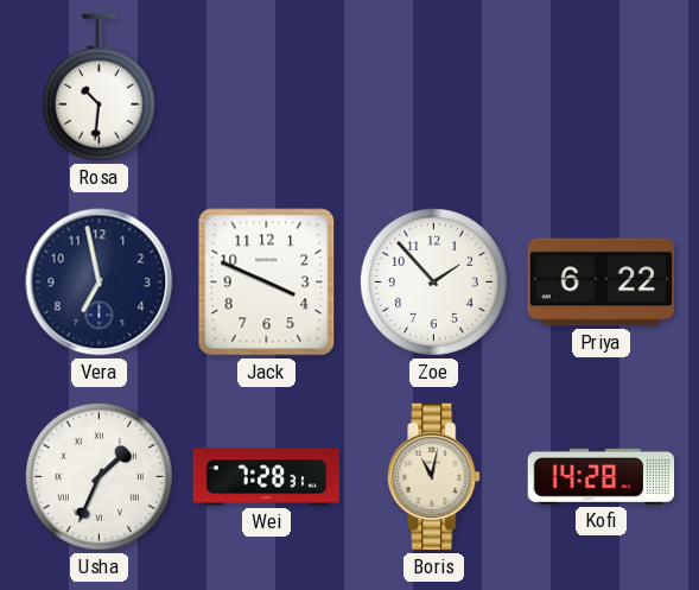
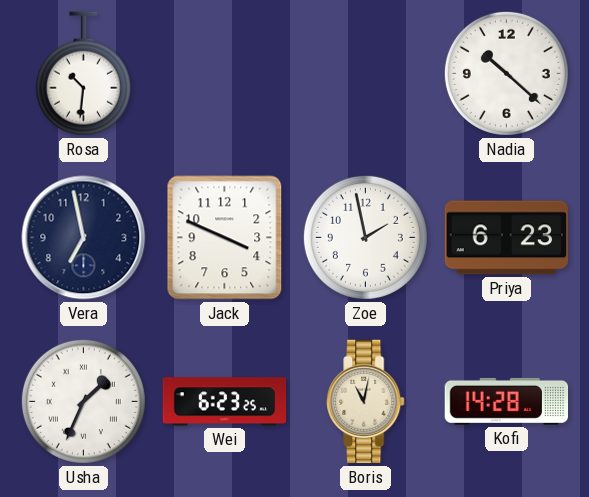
Nadia: none -> 10:22 (506, 73)
Zoe: 1:53 -> 1:58 (365, 237)
Priya: 6:22 -> 6:23 (506, 238)
Wei: 7:28 -> 6:23 (225, 402)
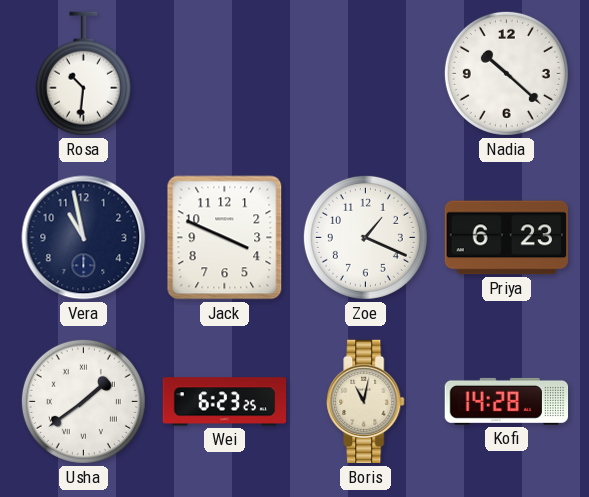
Vera: 6:58 -> 10:58 (84, 238)
Zoe: 1:58 -> 1:19 (365, 237)
Usha: 1:34 -> 1:39 (83, 401)
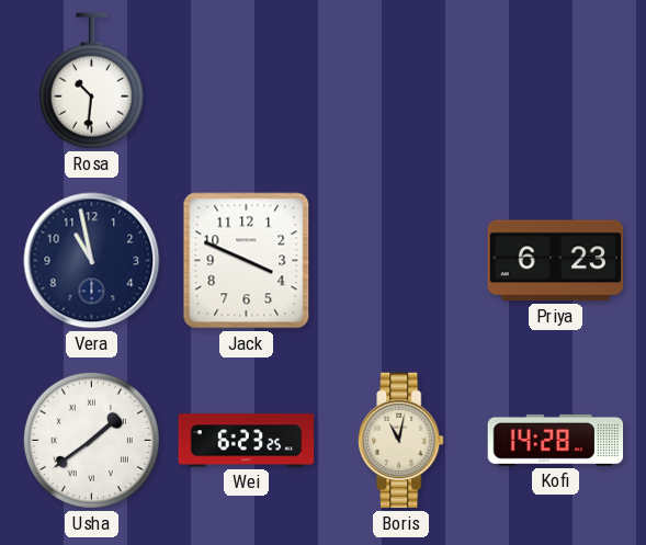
Nadia: 10:22 -> none (506, 73)
Zoe: 1:19 -> none (365, 237)
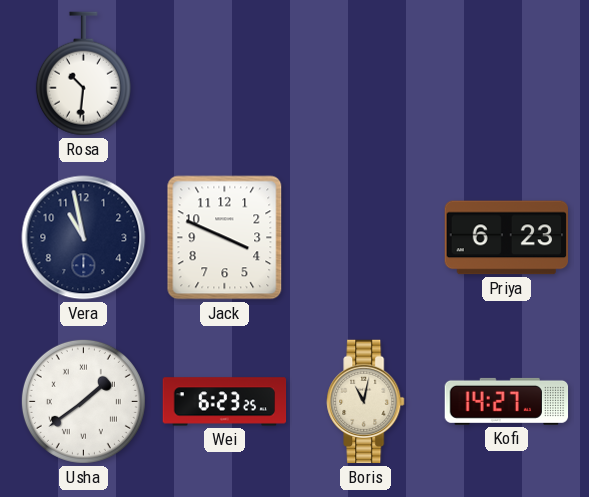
Kofi: 14:28 -> 14:27 (507, 401)
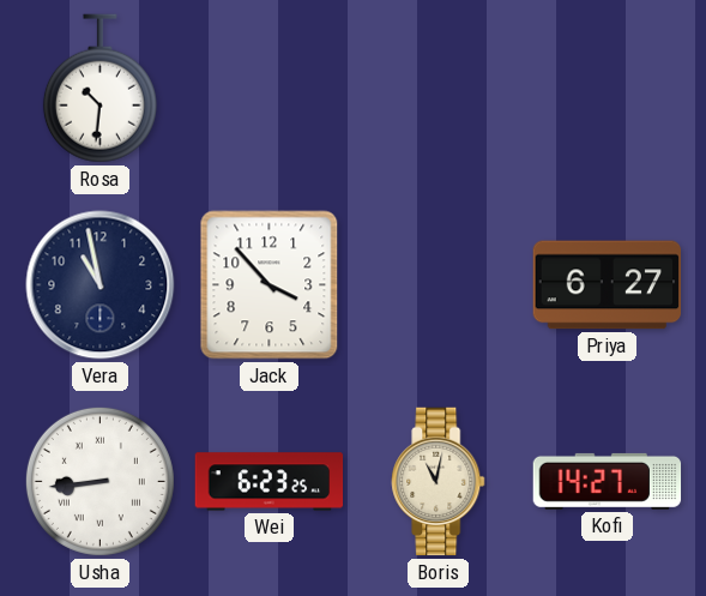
Jack: 3:49 -> 3:53 (270, 285)
Priya: 6:23 -> 6:27 (607, 285)
Usha: 1:39 -> 8:44 (99, 481)
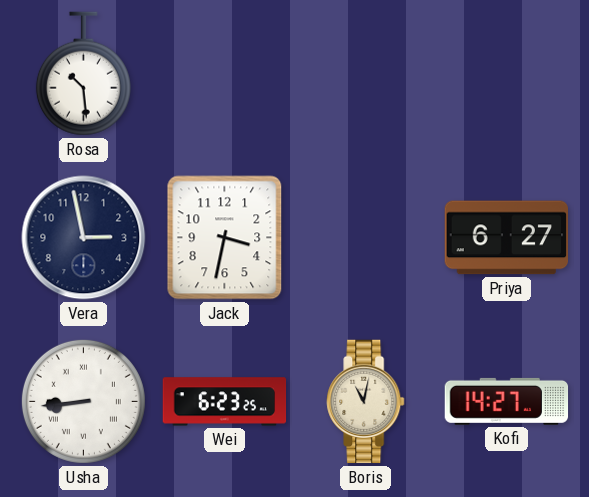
Rosa: 10:31 -> 10:29 (83, 74)
Vera: 10:58 -> 2:58 (84, 238)
Jack: 3:53 -> 3:32 (225, 238)
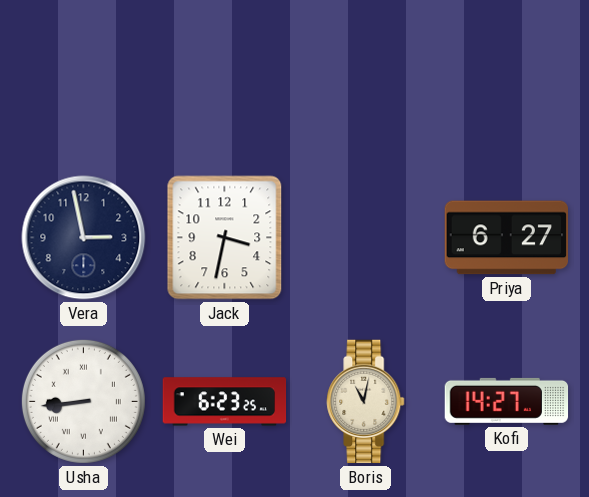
Rosa: 10:29 -> none (83, 74)
